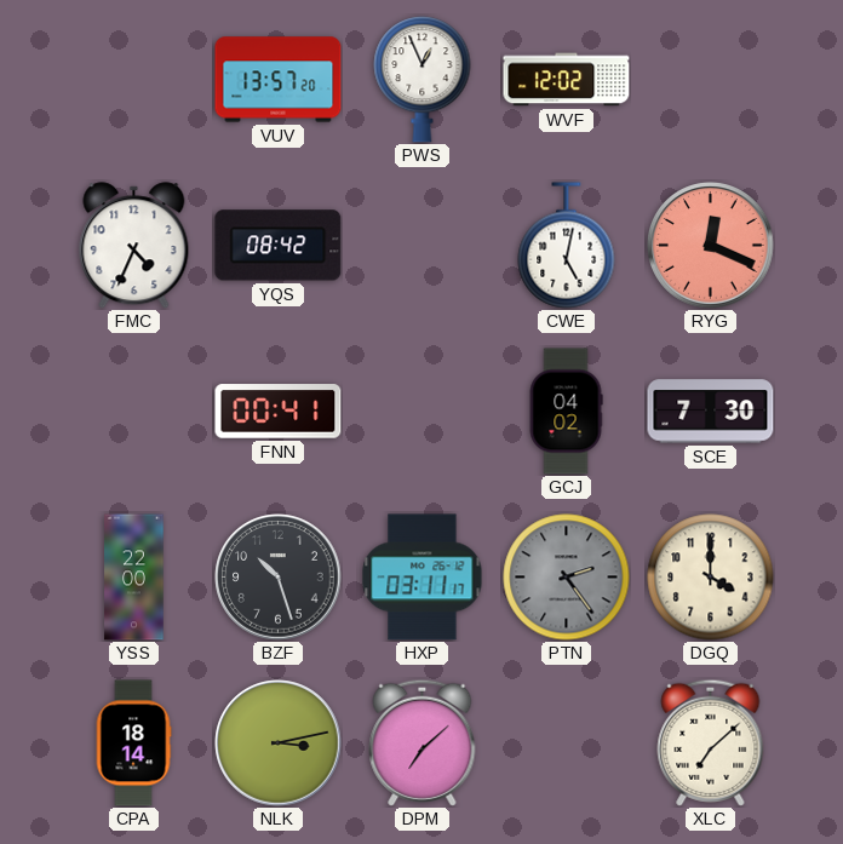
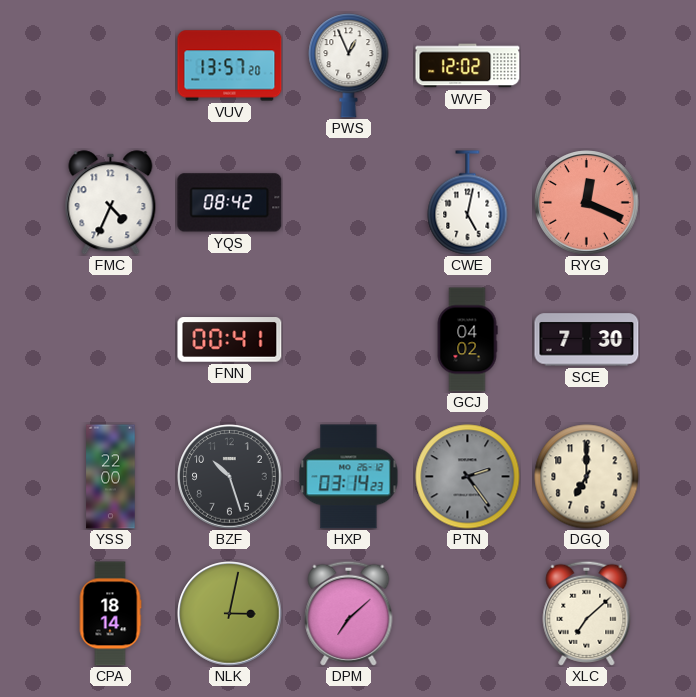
HXP: 03:11 -> 03:14 (349, 477)
DGQ: 4:00 -> 7:00 (587, 477)
NLK: 3:13 -> 3:02 (230, 614)
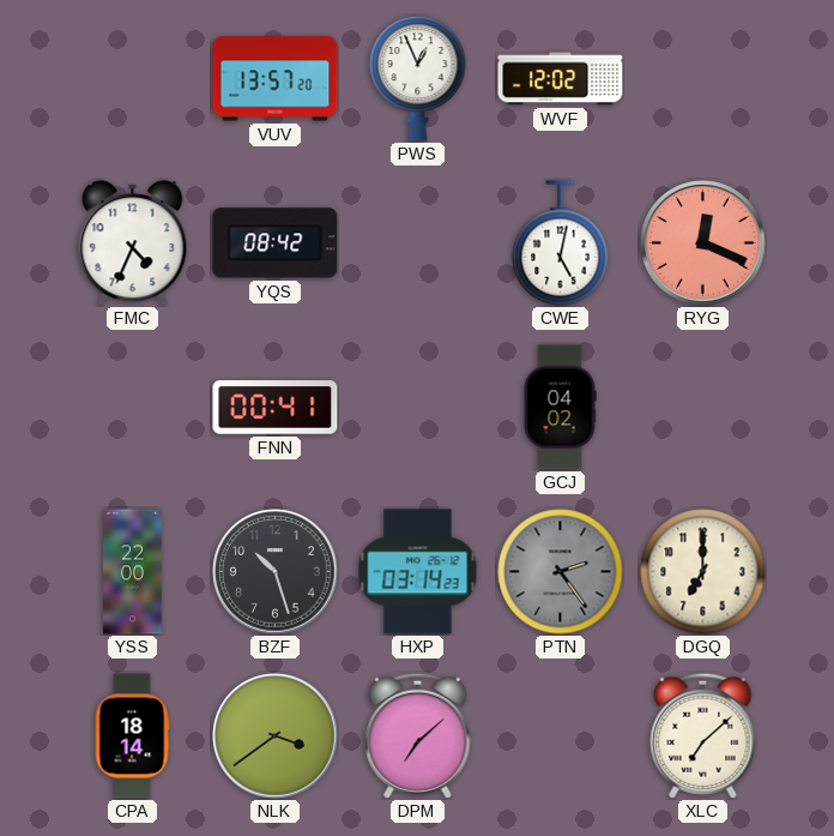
SCE: 7:30 -> none (587, 340)
NLK: 3:02 -> 3:39 (276, 736)
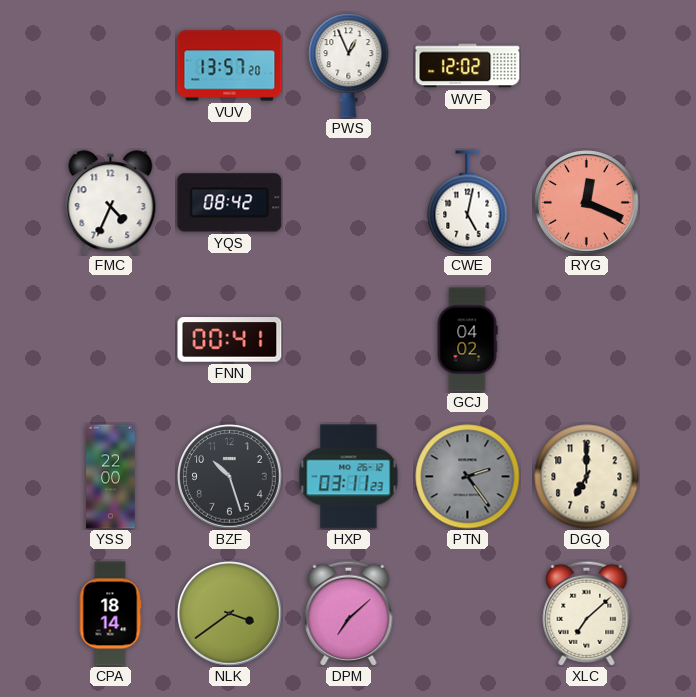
HXP: 03:14 -> 03:11 (349, 477)
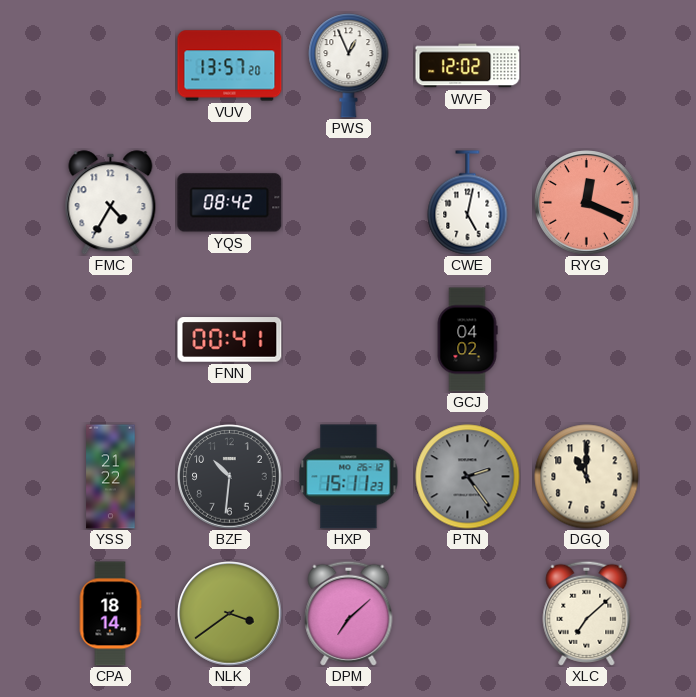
FMC: 4:34 -> 4:35 (111, 203)
YSS: 22:00 -> 21:22 (111, 477)
BZF: 10:27 -> 10:31 (230, 477)
HXP: 03:11 -> 15:11 (349, 477)
DGQ: 7:00 -> 11:00 (587, 477)
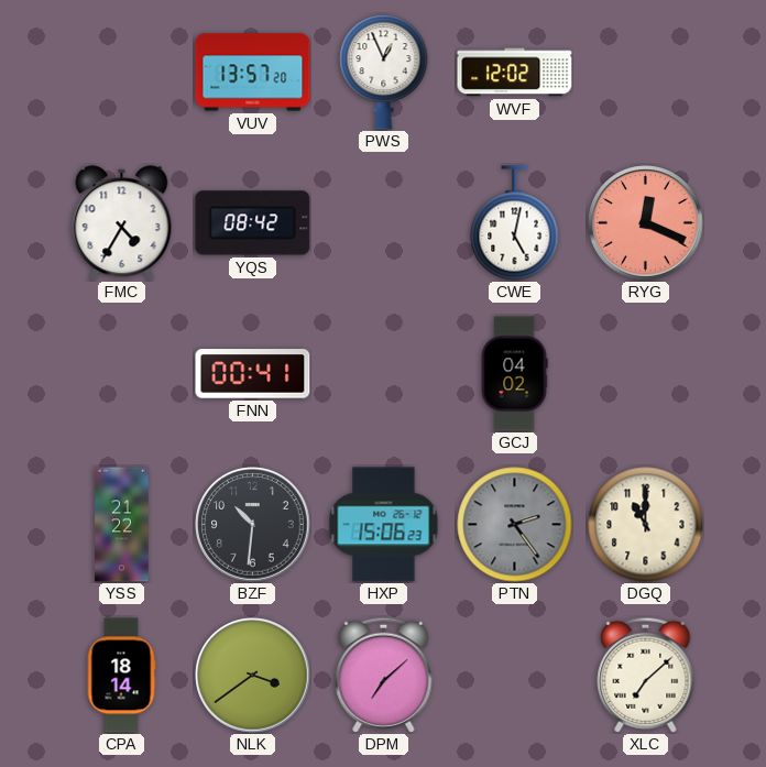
HXP: 15:11 -> 15:06 (384, 525)
